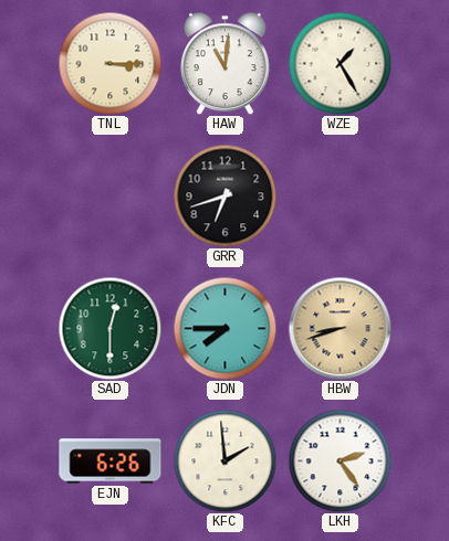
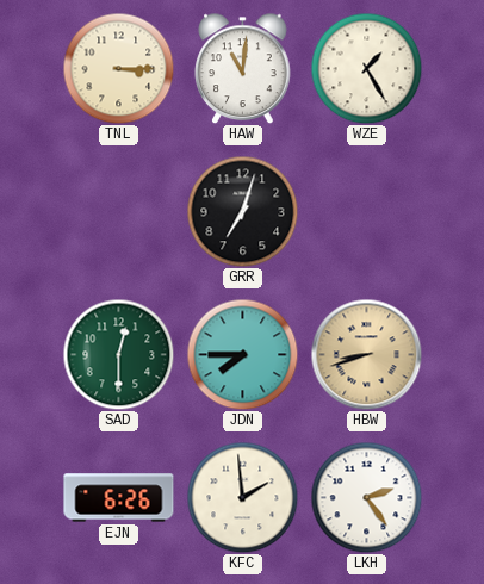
GRR: 6:42 -> 7:03 (242, 211)
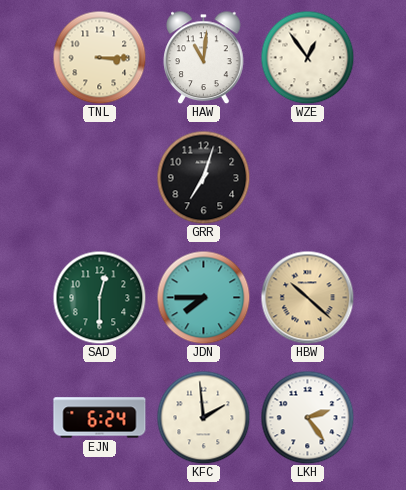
WZE: 1:25 -> 12:54 (307, 57)
HBW: 8:42 -> 10:22 (307, 297)
EJN: 6:26 -> 6:24 (100, 418)
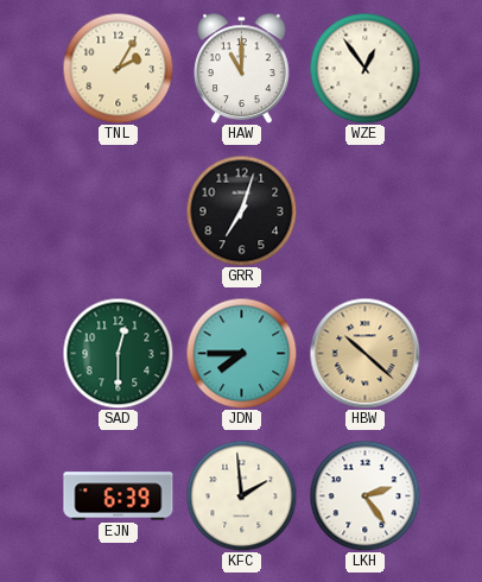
TNL: 3:15 -> 2:05 (118, 68)
HAW: 11:01 -> 11:00 (242, 68)
EJN: 6:24 -> 6:39 (119, 496)
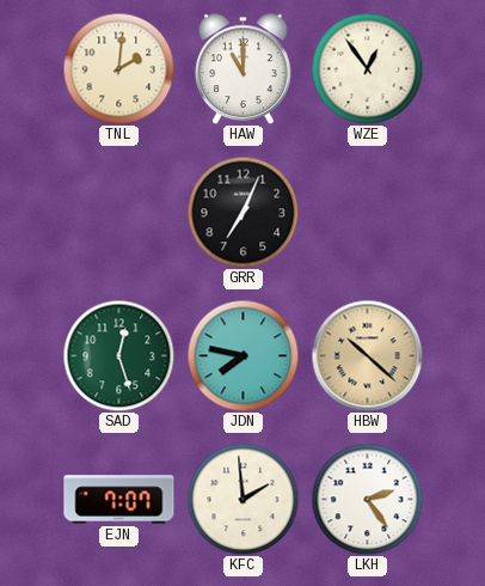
TNL: 2:05 -> 2:01 (118, 68)
GRR: 7:03 -> 7:04 (242, 212)
SAD: 12:30 -> 12:27 (118, 355)
JDN: 7:45 -> 7:47 (242, 355)
EJN: 6:39 -> 7:07 (119, 500)
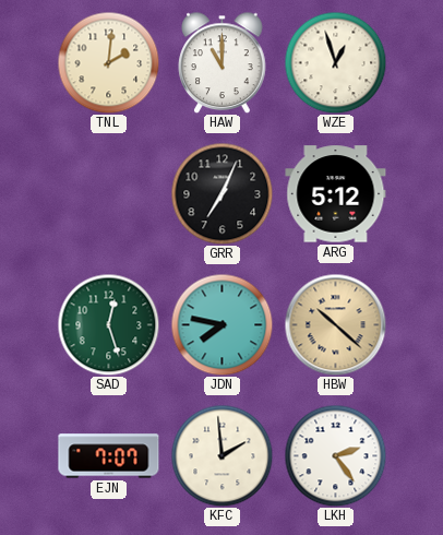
WZE: 12:54 -> 12:57 (335, 62)
ARG: none -> 5:12 (336, 194)
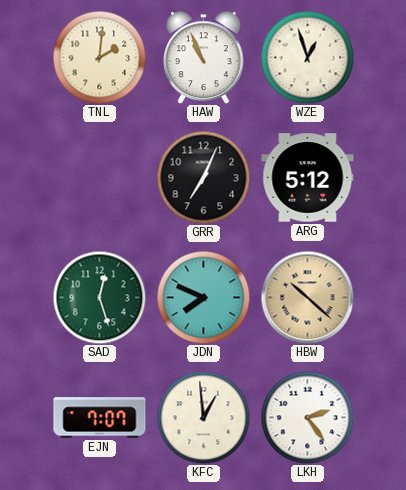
HAW: 11:00 -> 10:56 (204, 57)
JDN: 7:47 -> 7:49 (203, 297)
KFC: 1:59 -> 12:59 (203, 417)
